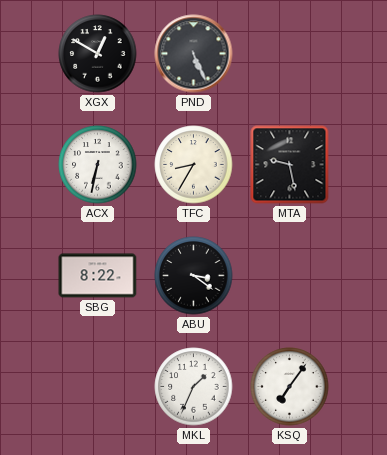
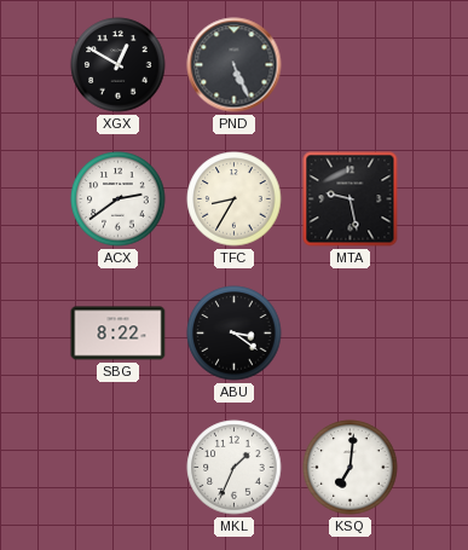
ACX: 6:32 -> 2:39 (119, 199)
KSQ: 7:06 -> 7:01 (351, 468)
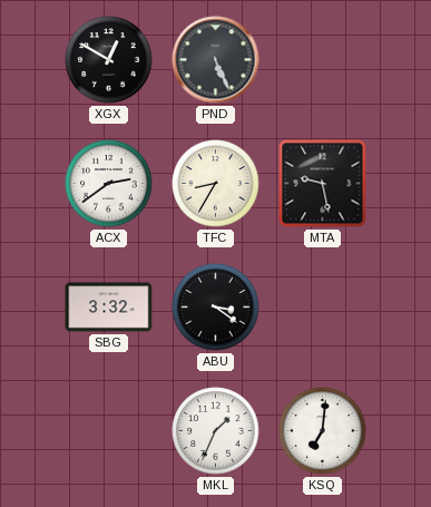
SBG: 8:22 -> 3:32 (109, 308)
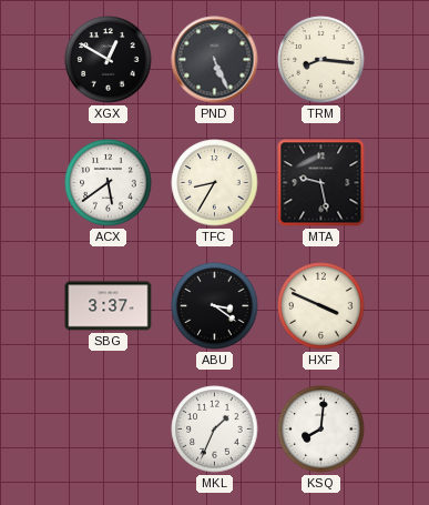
TRM: none -> 8:16 (321, 60)
ACX: 2:39 -> 5:39 (109, 183)
SBG: 3:32 -> 3:37 (109, 306)
HXF: none -> 3:49 (321, 306)
KSQ: 7:01 -> 8:01 (321, 430)
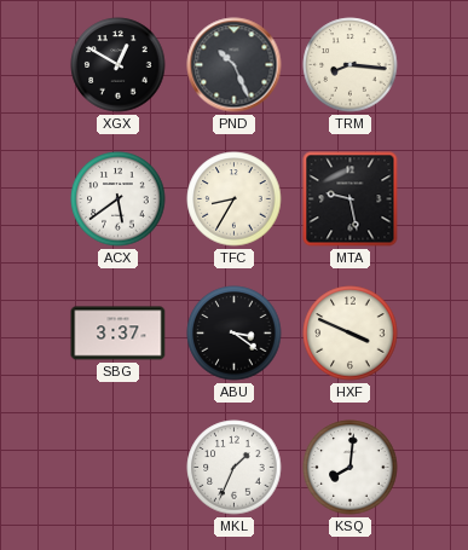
PND: 5:26 -> 10:26 (235, 65)
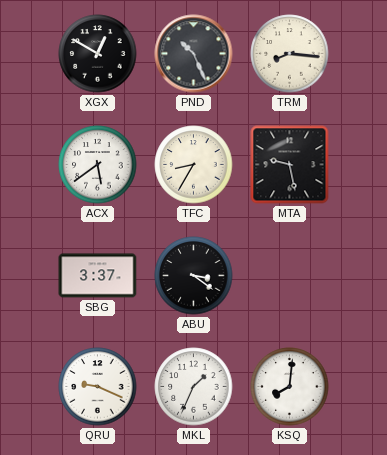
HXF: 3:49 -> none (351, 334)
QRU: none -> 9:19 (98, 387)
